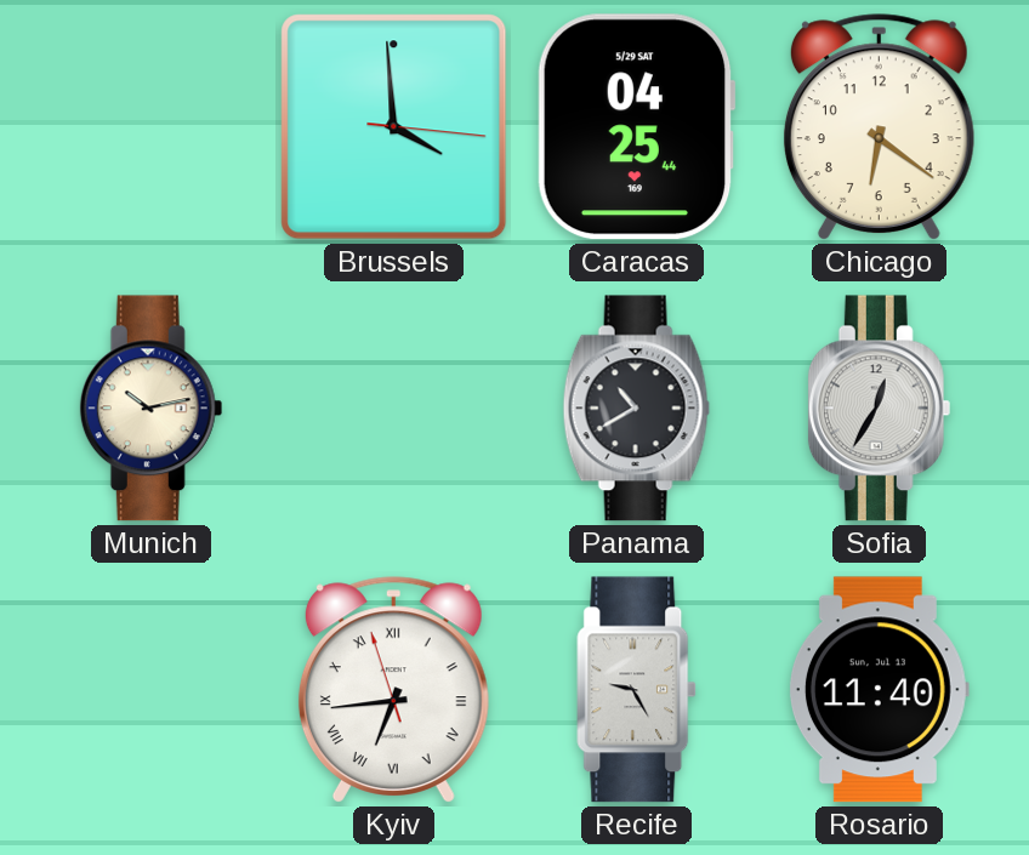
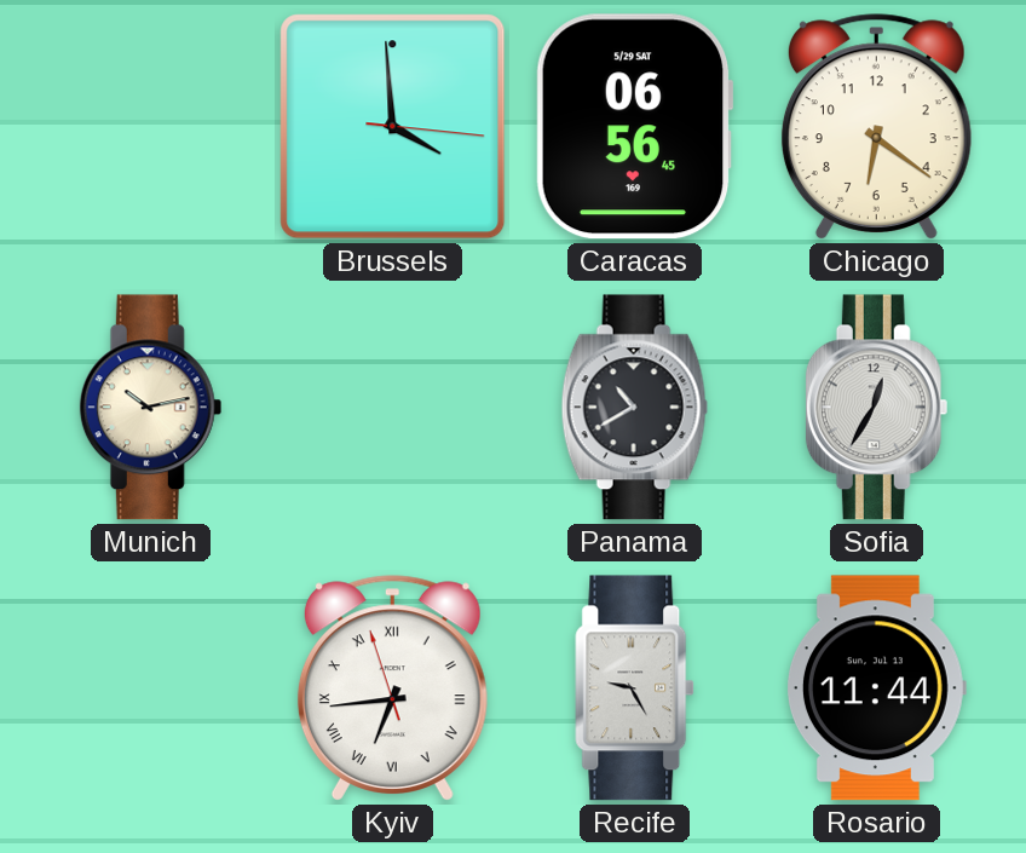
Caracas: 04:25 -> 06:56 (634, 127)
Rosario: 11:40 -> 11:44 (876, 688)
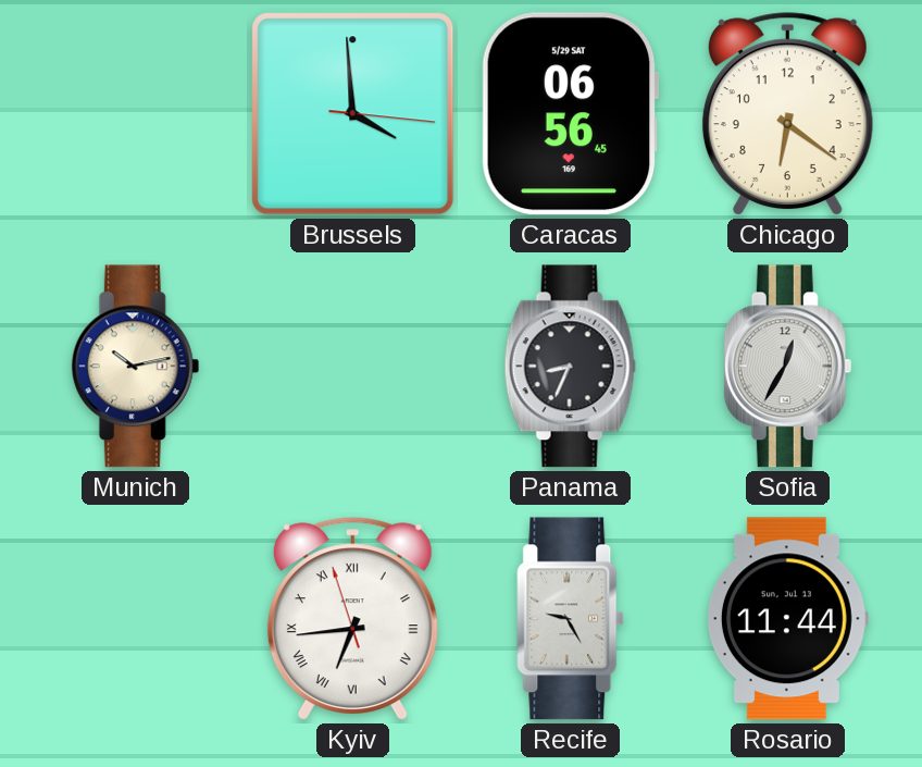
Panama: 10:40 -> 8:34 (571, 367)
